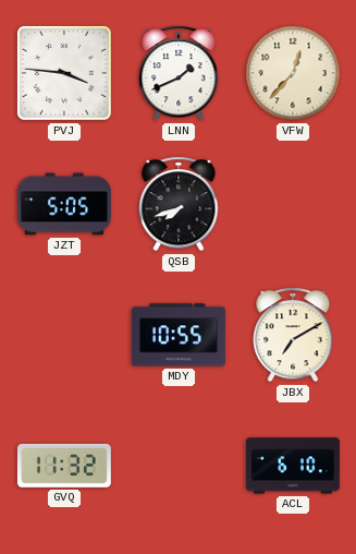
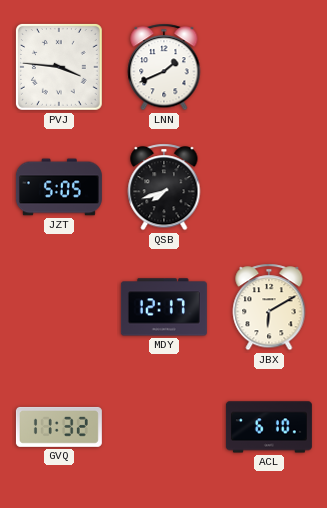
VFW: 12:37 -> none (293, 73)
MDY: 10:55 -> 12:17 (164, 307)
JBX: 7:10 -> 6:10 (269, 307)
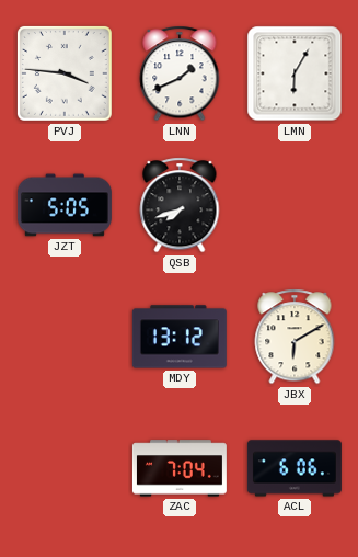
LMN: none -> 6:05 (295, 73)
MDY: 12:17 -> 13:12 (180, 337)
GVQ: 11:32 -> none (59, 427)
ZAC: none -> 7:04 (180, 468)
ACL: 6:10 -> 6:06 (295, 468)
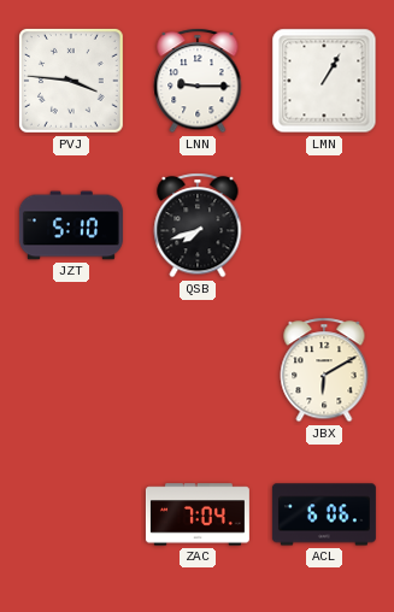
LNN: 1:41 -> 9:15 (198, 81)
LMN: 6:05 -> 1:05 (324, 81)
JZT: 5:05 -> 5:10 (71, 225)
MDY: 13:12 -> none (180, 337)
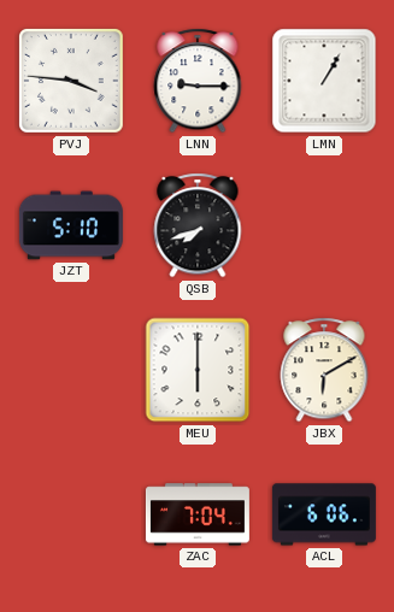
MEU: none -> 6:00 (198, 370)
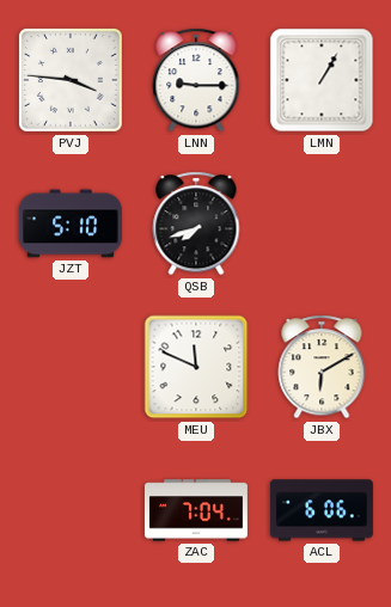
MEU: 6:00 -> 11:49 (196, 367)
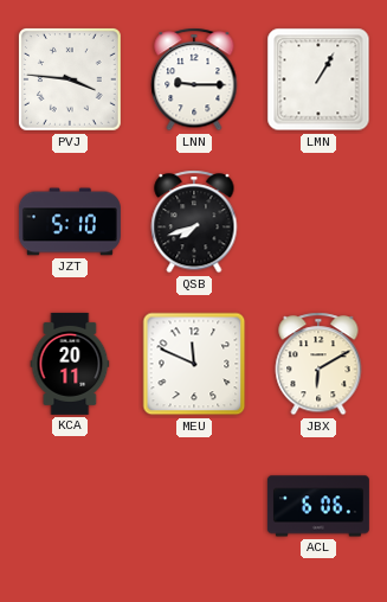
KCA: none -> 20:11 (70, 364)
ZAC: 7:04 -> none (196, 510)
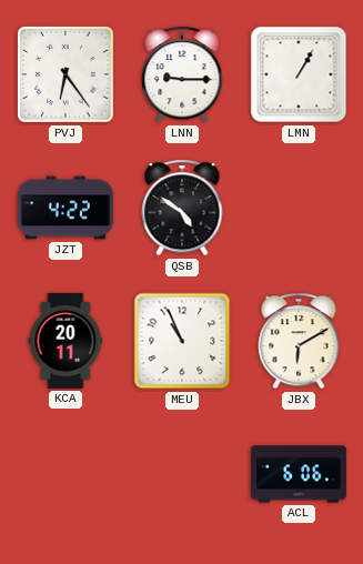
PVJ: 3:46 -> 6:24 (65, 74)
JZT: 5:10 -> 4:22 (65, 208)
QSB: 7:42 -> 4:51 (182, 208)
MEU: 11:49 -> 10:56 (182, 341)
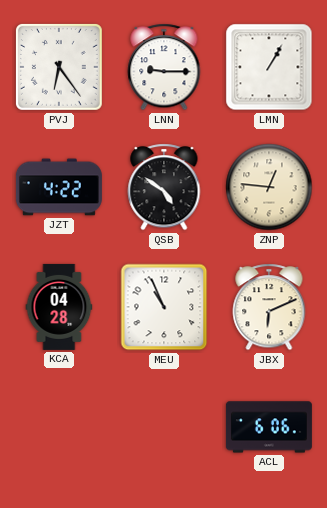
ZNP: none -> 12:46 (269, 187)
KCA: 20:11 -> 04:28 (59, 307)
JBX: 6:10 -> 6:11 (269, 307)
